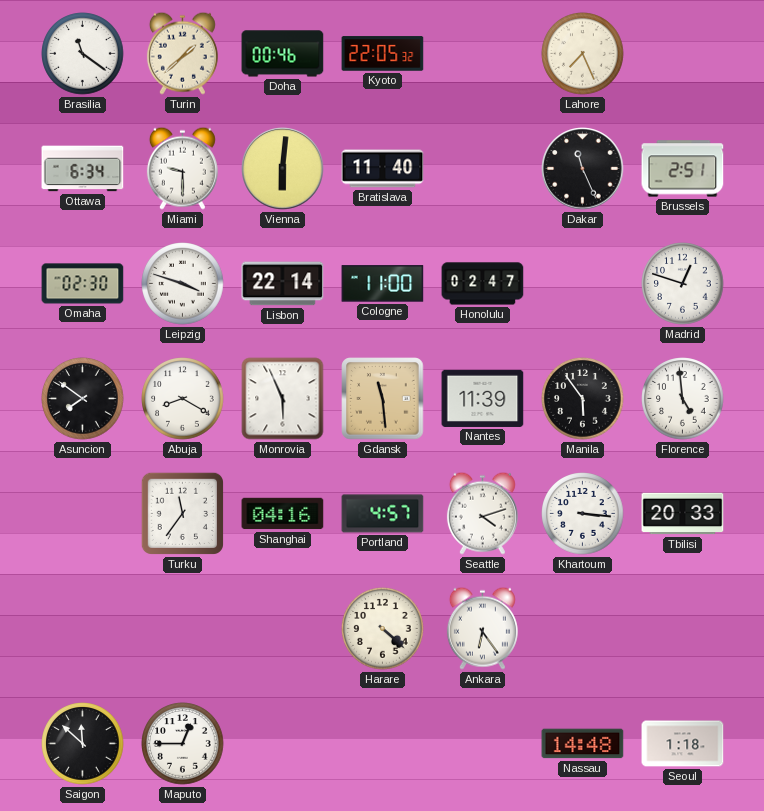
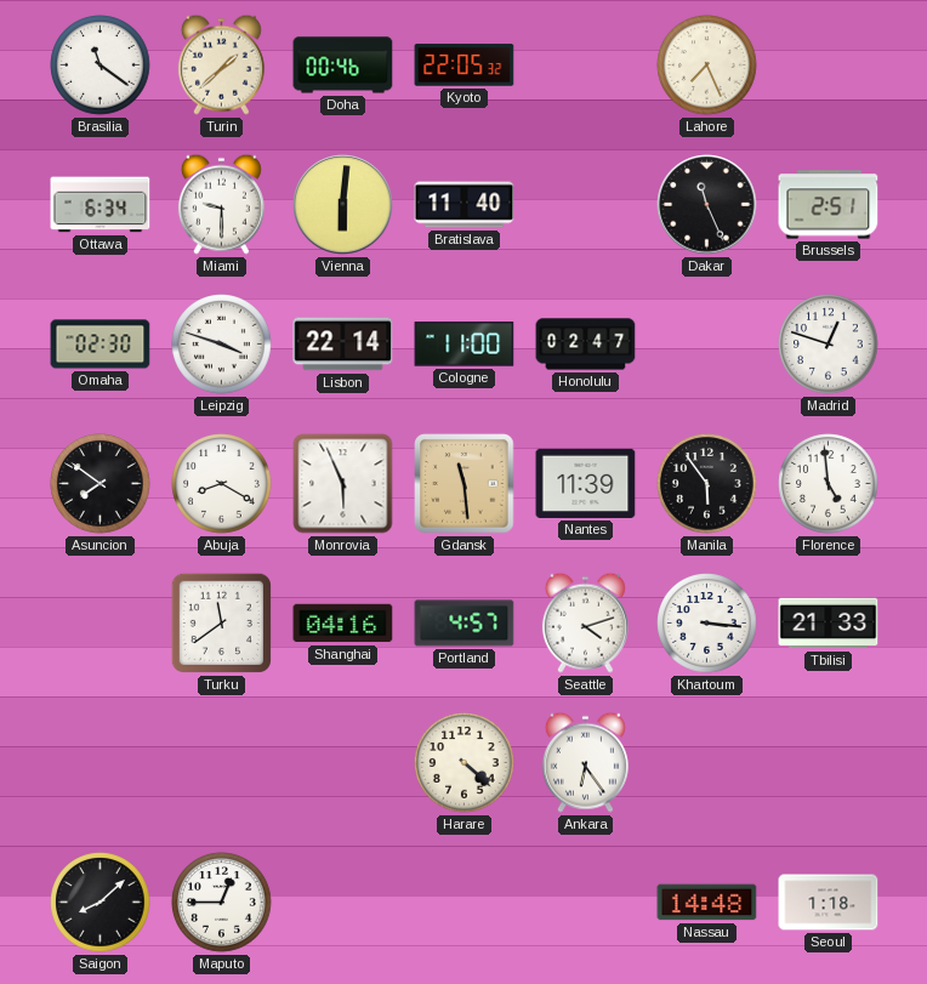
Turku: 11:36 -> 11:39 (221, 622)
Tbilisi: 20:33 -> 21:33 (829, 624)
Saigon: 11:52 -> 8:08 (101, 903)
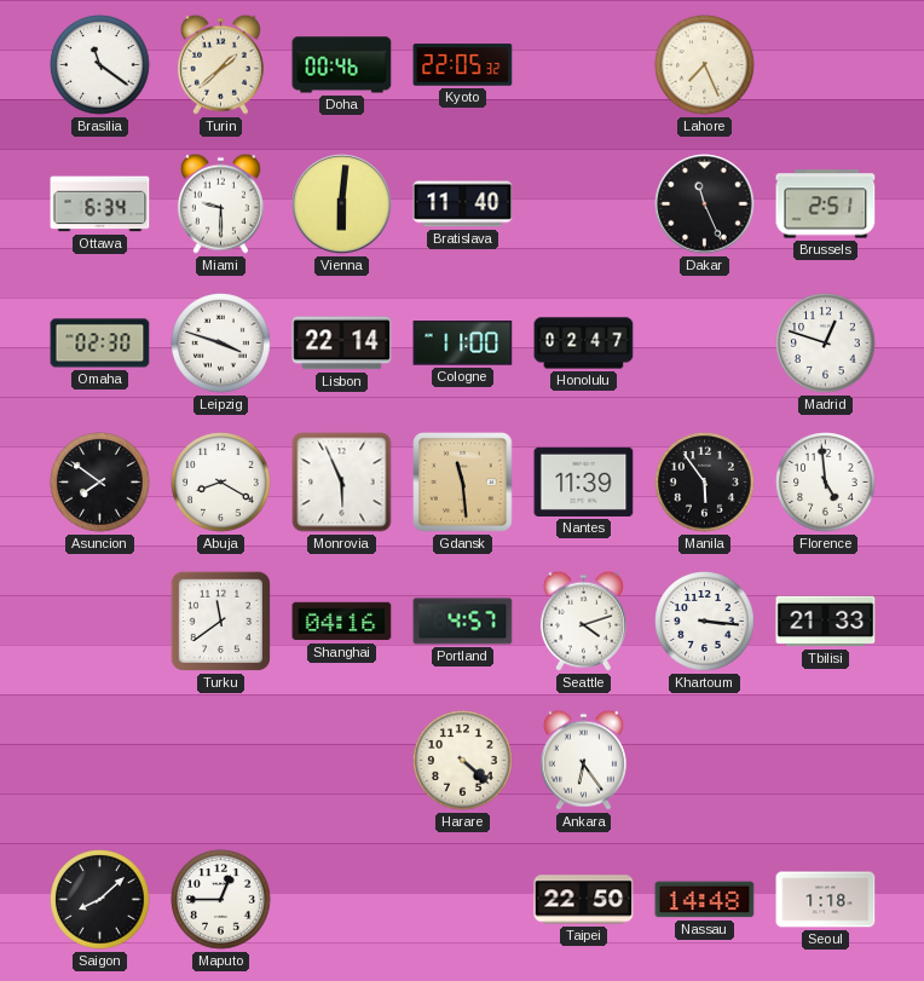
Taipei: none -> 22:50 (584, 900)
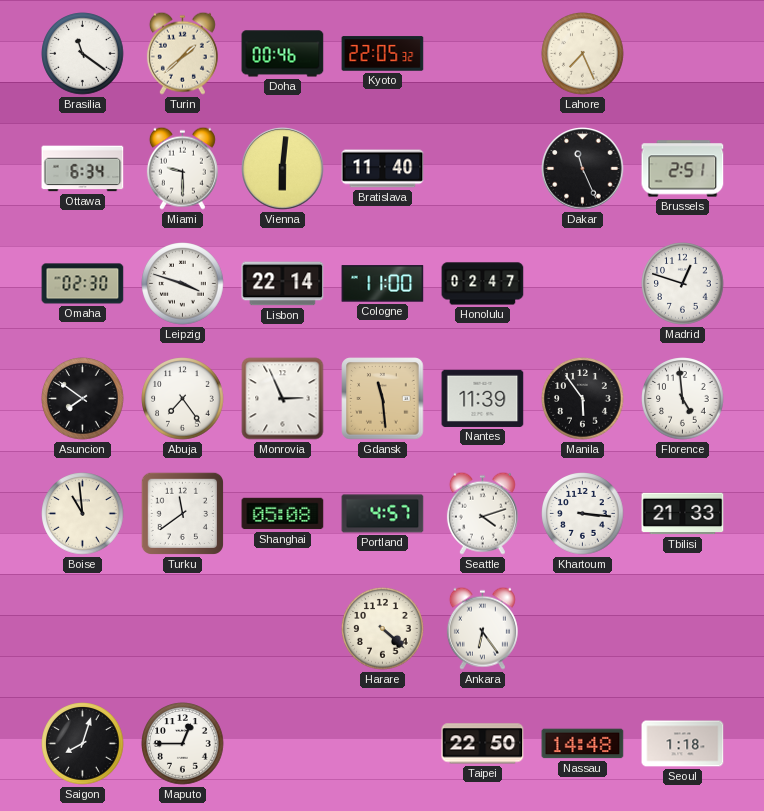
Abuja: 8:20 -> 7:24 (183, 399)
Monrovia: 5:56 -> 2:56 (283, 399)
Boise: none -> 10:59 (83, 514)
Shanghai: 04:16 -> 05:08 (283, 514)
Saigon: 8:08 -> 8:03 (83, 744)
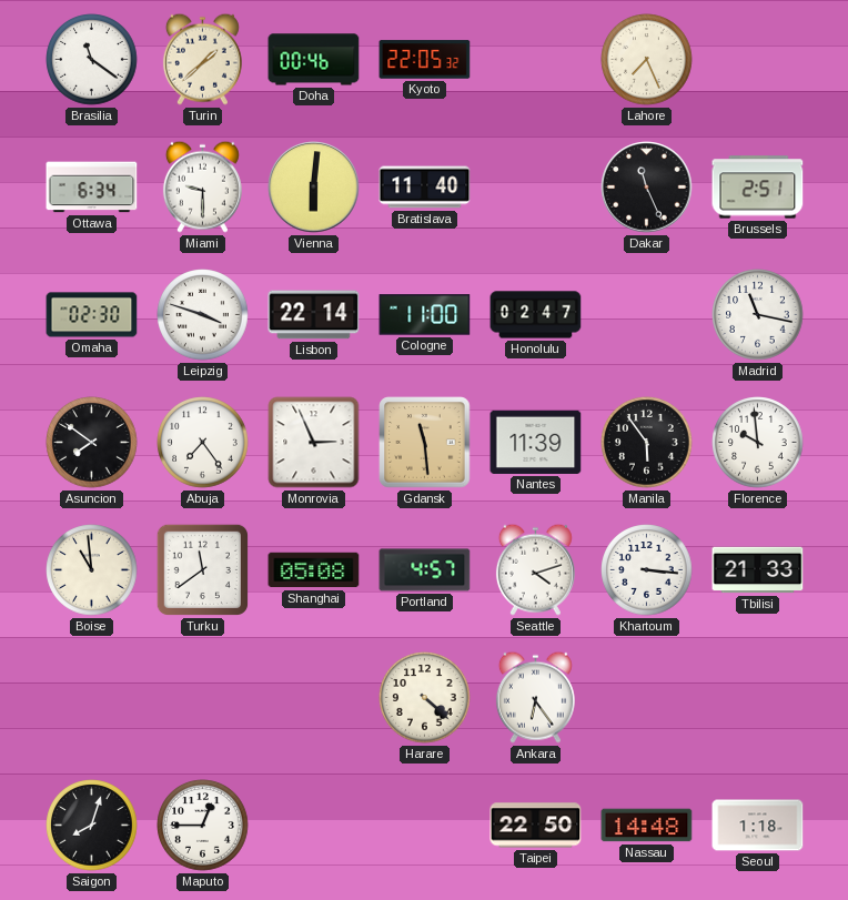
Madrid: 12:48 -> 11:17 (758, 315)
Florence: 4:59 -> 9:59 (758, 443)
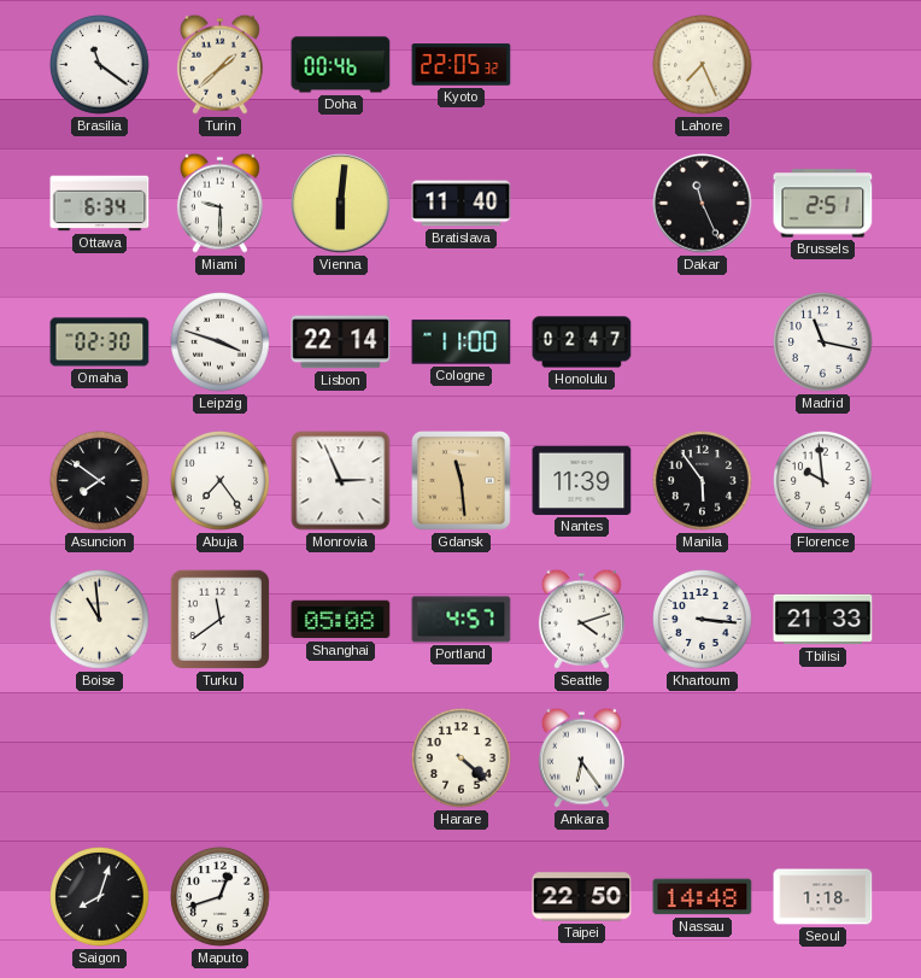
Maputo: 12:45 -> 12:42 (221, 897)
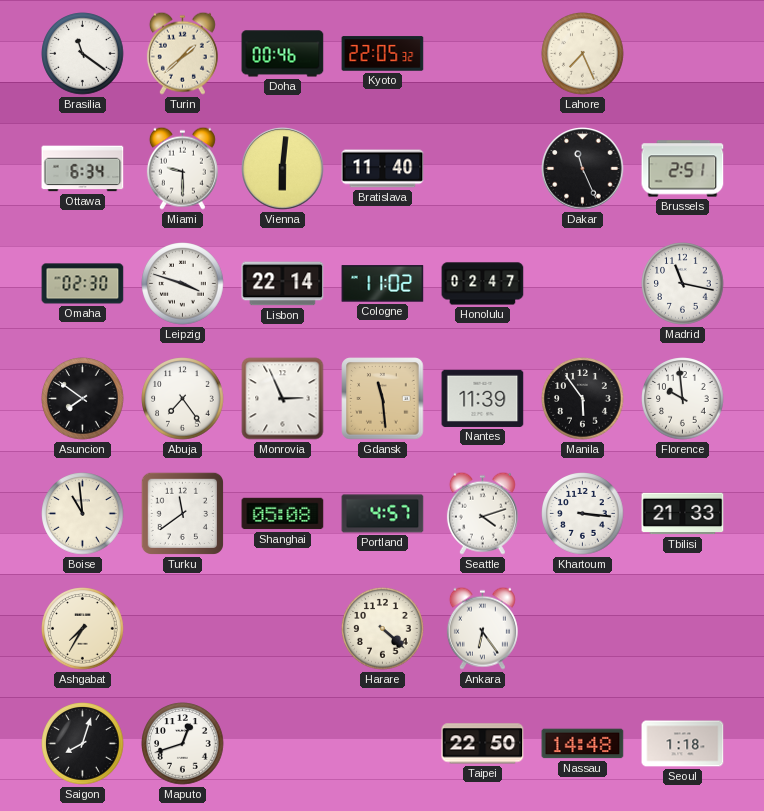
Cologne: 11:00 -> 11:02 (383, 284)
Ashgabat: none -> 7:35 (83, 629)
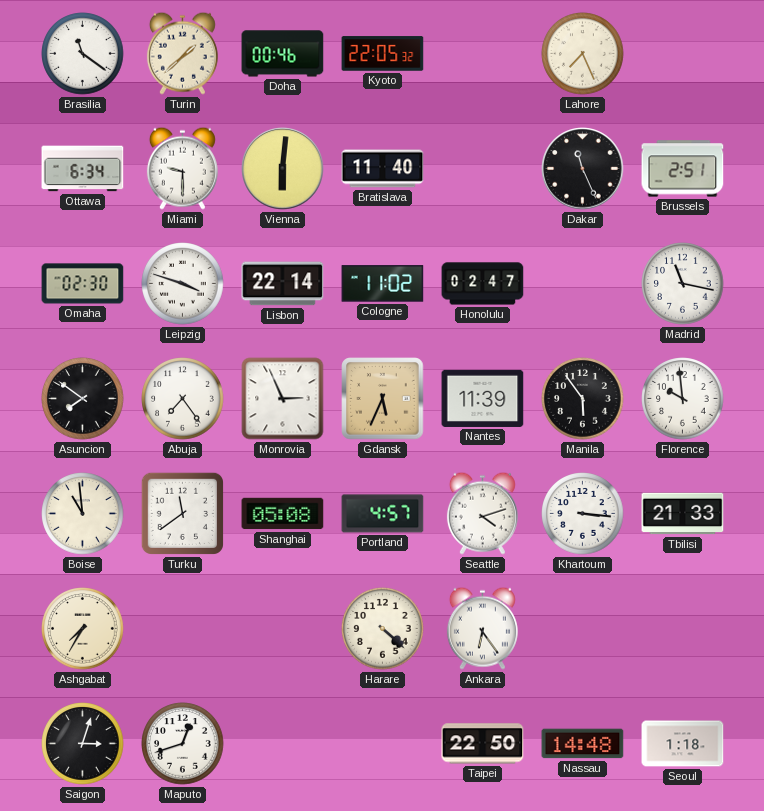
Gdansk: 11:29 -> 5:34 (383, 399)
Saigon: 8:03 -> 3:03 (83, 744)
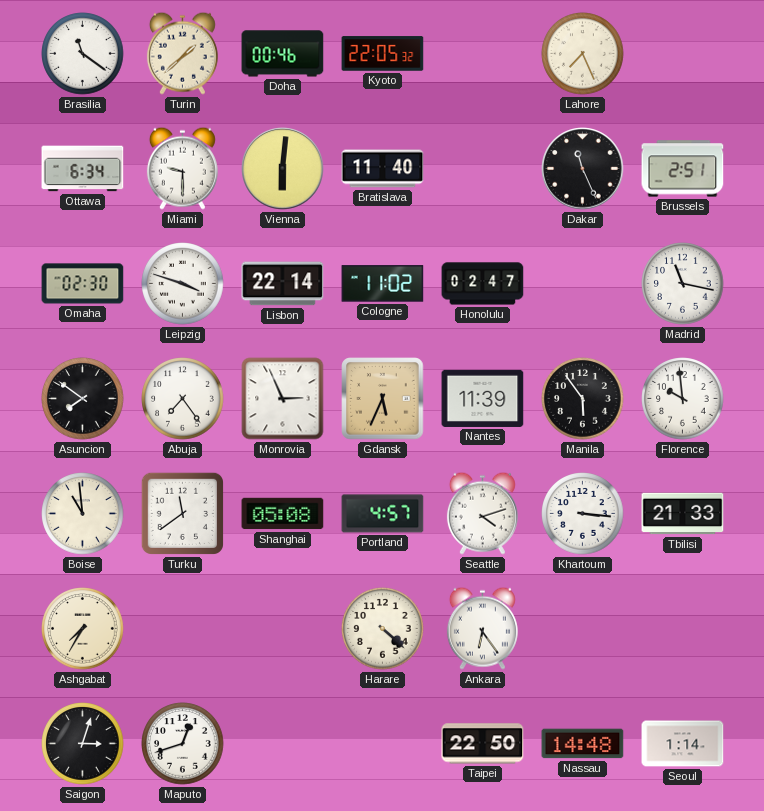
Seoul: 1:18 -> 1:14 (683, 744)
